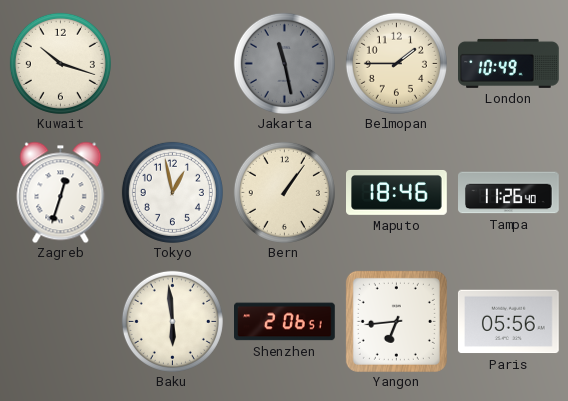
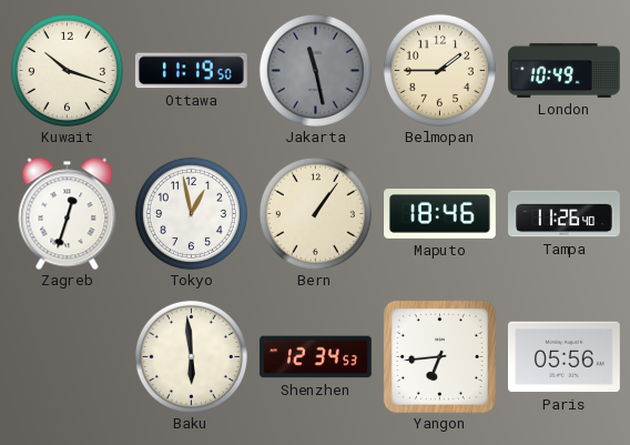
Ottawa: none -> 11:19 (191, 71)
Shenzhen: 2:06 -> 12:34 (316, 357)
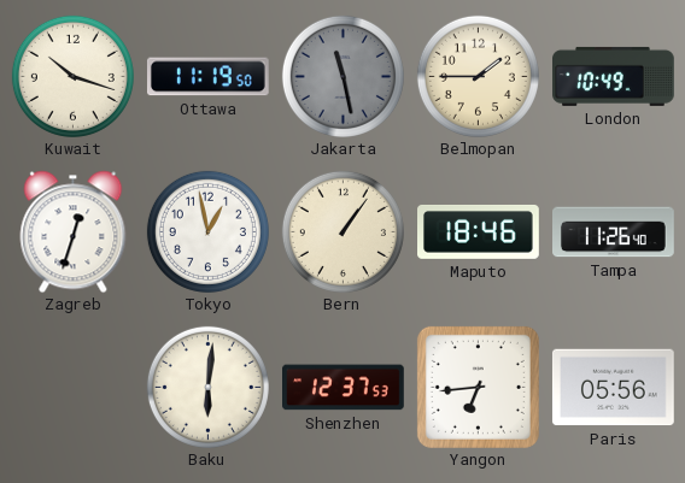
Baku: 5:59 -> 6:01 (207, 387)
Shenzhen: 12:34 -> 12:37 (344, 388)
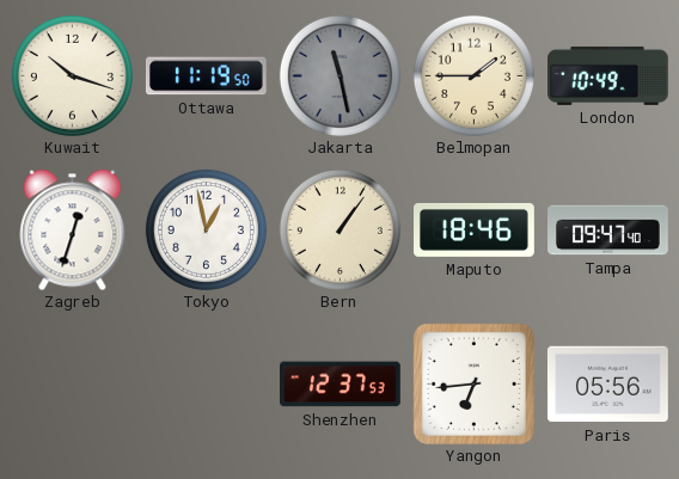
Tampa: 11:26 -> 09:47 (608, 231)
Baku: 6:01 -> none (207, 387)
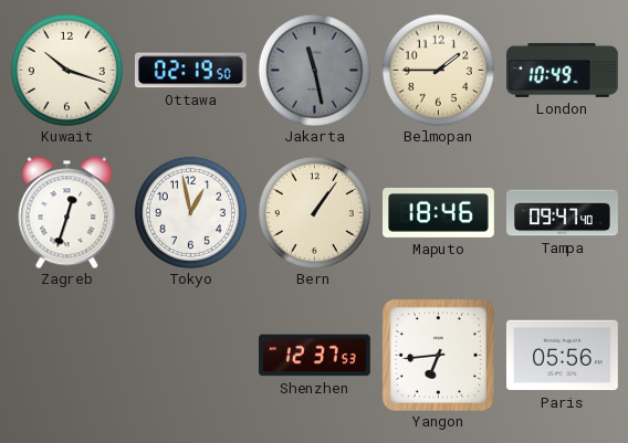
Ottawa: 11:19 -> 02:19 (190, 71)
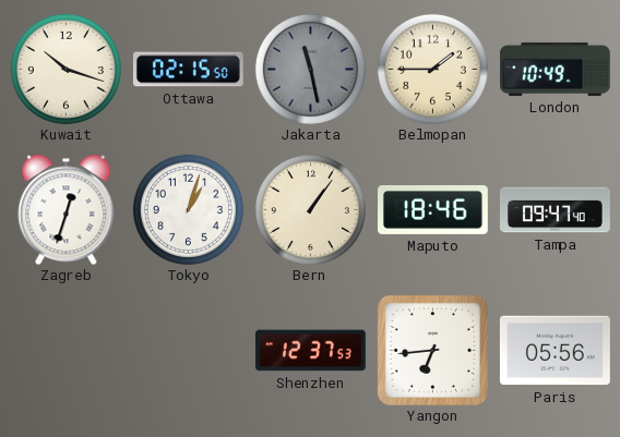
Ottawa: 02:19 -> 02:15 (188, 70)
Tokyo: 12:58 -> 1:03 (188, 209)
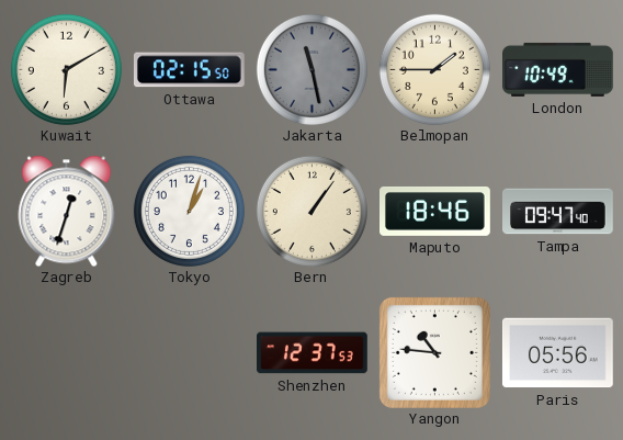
Kuwait: 10:18 -> 6:10 (66, 69)
Yangon: 6:44 -> 10:46 (434, 352)
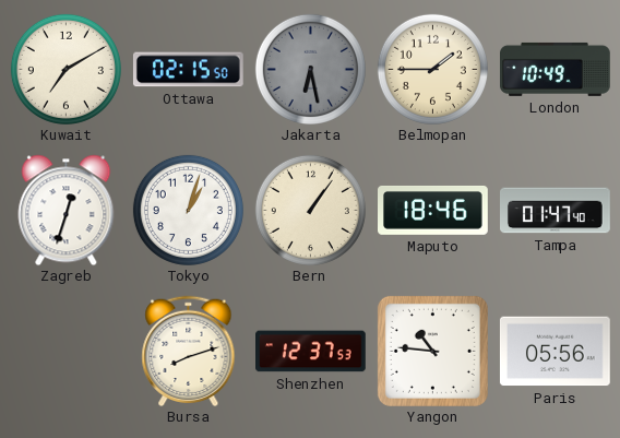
Kuwait: 6:10 -> 7:10 (65, 69)
Jakarta: 11:28 -> 6:28 (310, 69)
Tampa: 09:47 -> 01:47 (556, 211)
Bursa: none -> 8:12 (189, 351)
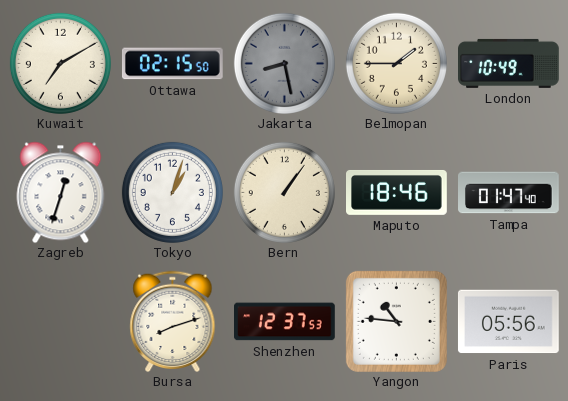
Jakarta: 6:28 -> 8:28 (284, 63)
